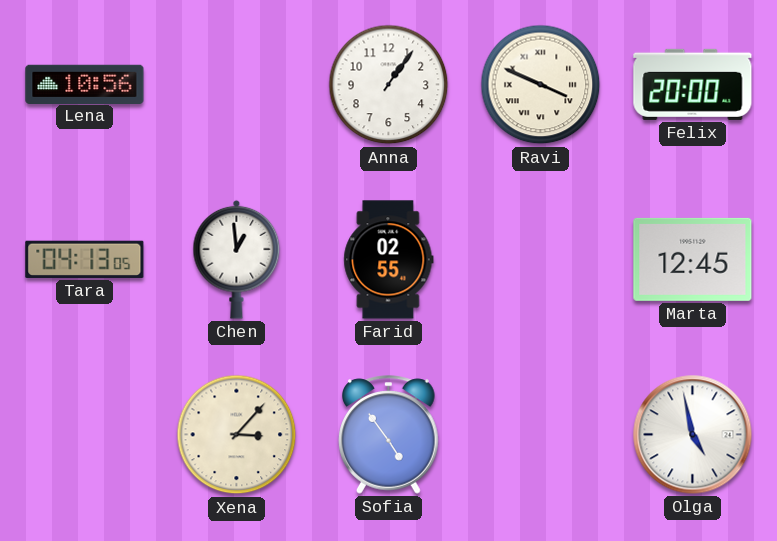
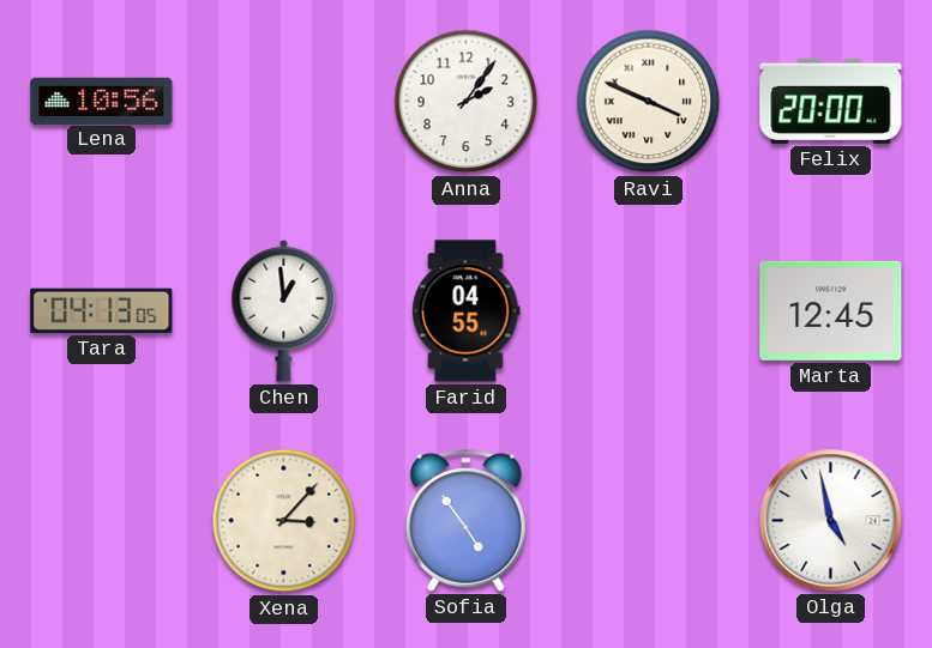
Anna: 1:06 -> 2:06 (467, 102)
Farid: 02:55 -> 04:55 (467, 311)
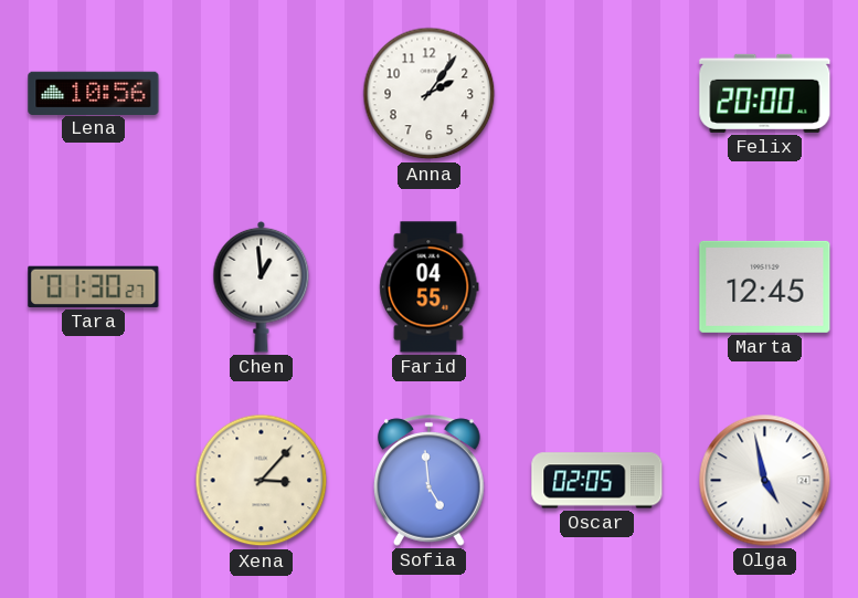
Ravi: 3:49 -> none (649, 102)
Tara: 04:13 -> 01:30 (94, 286)
Sofia: 4:54 -> 4:59 (430, 481)
Oscar: none -> 02:05 (597, 481)
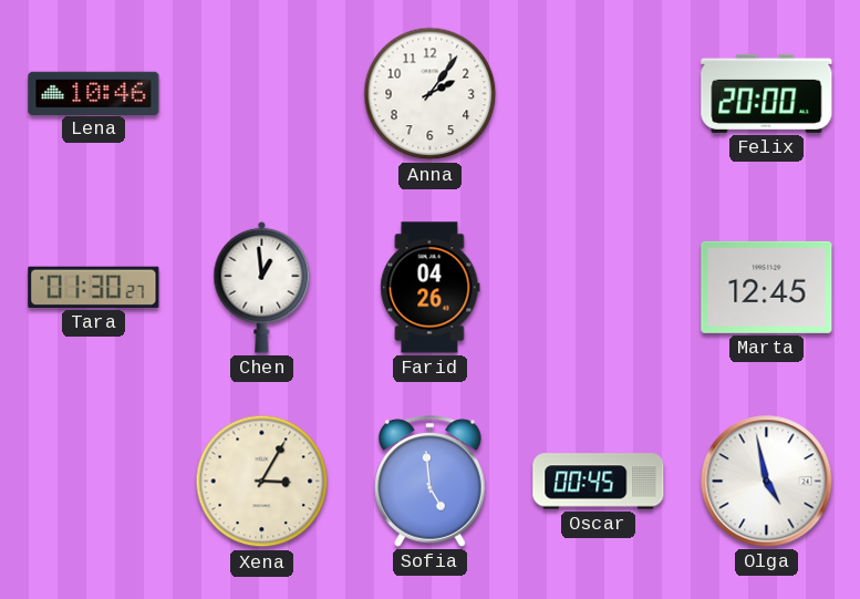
Lena: 10:56 -> 10:46 (94, 93)
Farid: 04:55 -> 04:26 (431, 288)
Xena: 3:07 -> 3:05 (262, 482)
Oscar: 02:05 -> 00:45 (599, 482)
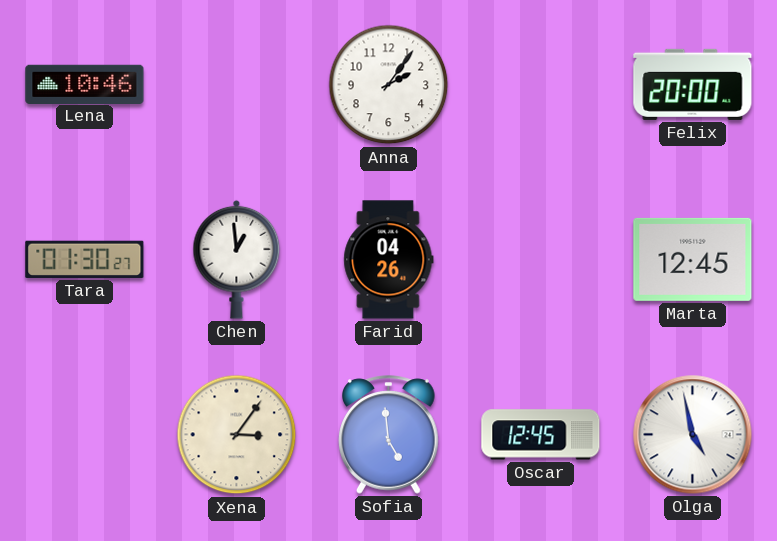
Xena: 3:05 -> 3:06 (237, 435)
Oscar: 00:45 -> 12:45 (541, 435)
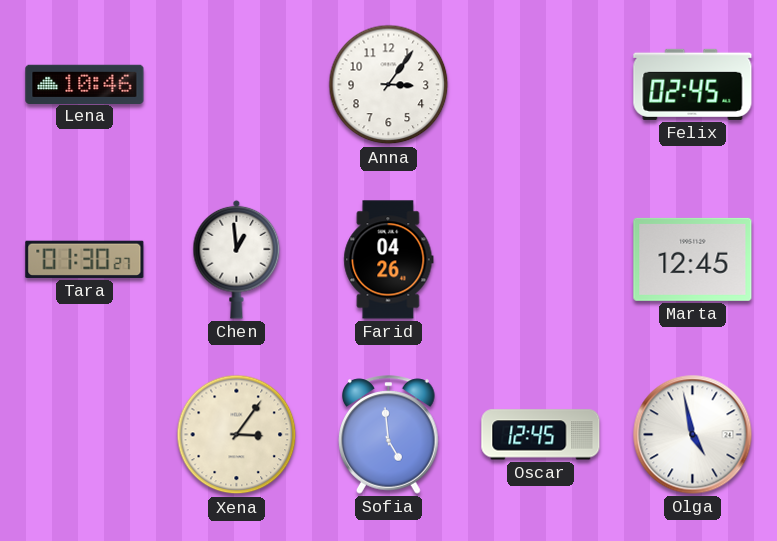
Anna: 2:06 -> 3:06 (389, 85)
Felix: 20:00 -> 02:45 (693, 84)
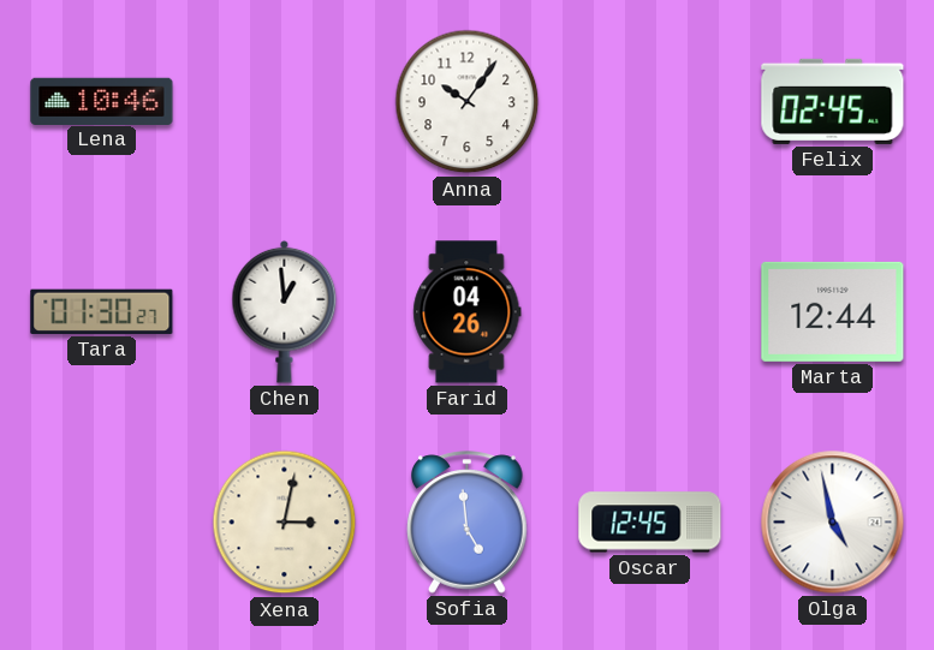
Anna: 3:06 -> 10:06 (468, 102)
Marta: 12:45 -> 12:44 (833, 311)
Xena: 3:06 -> 3:02 (285, 523)
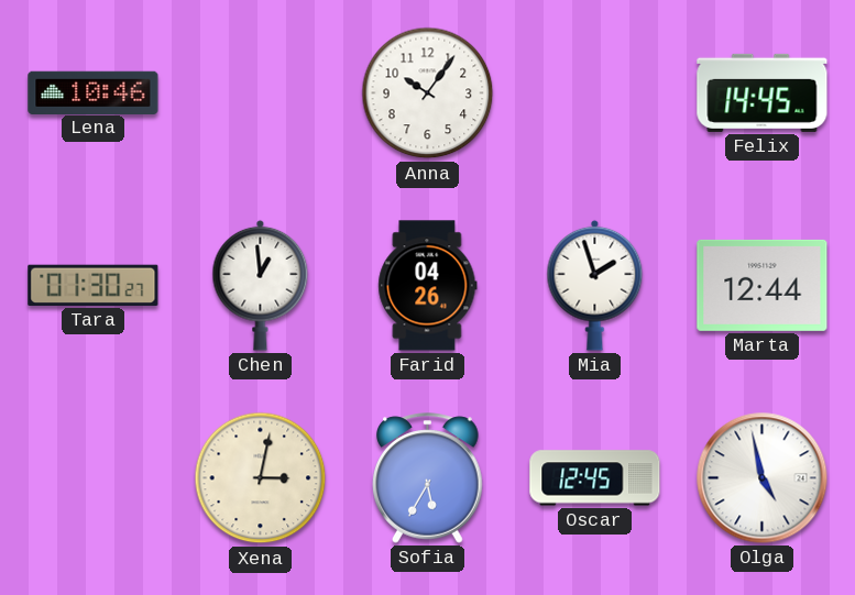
Felix: 02:45 -> 14:45 (763, 92)
Mia: none -> 1:57 (595, 285)
Sofia: 4:59 -> 5:35 (428, 478)
